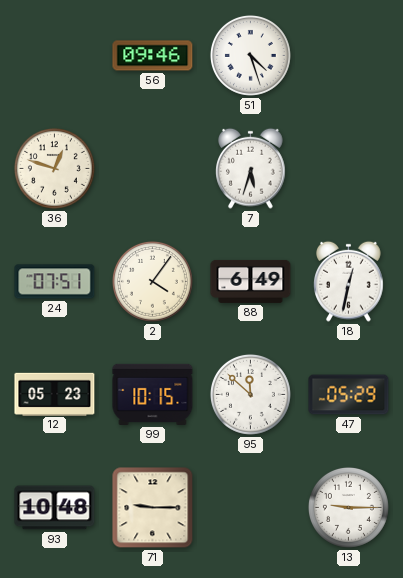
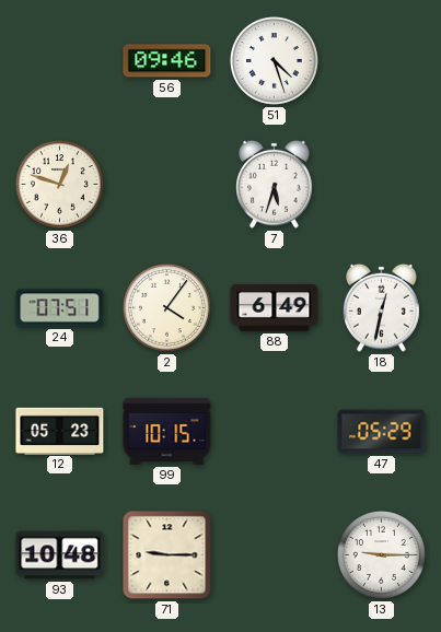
95: 11:52 -> none (250, 394)
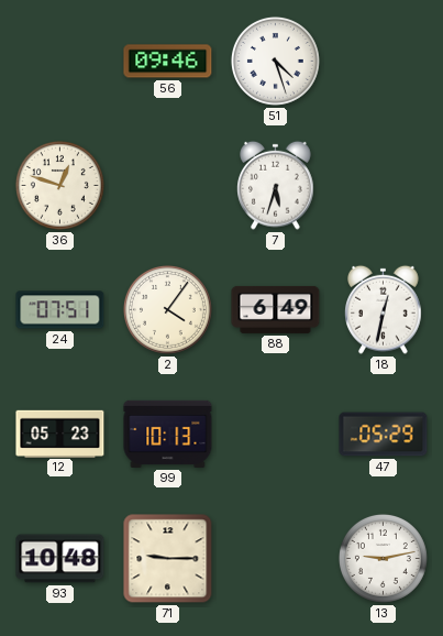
99: 10:15 -> 10:13 (168, 434)
13: 9:15 -> 9:13 (383, 558)
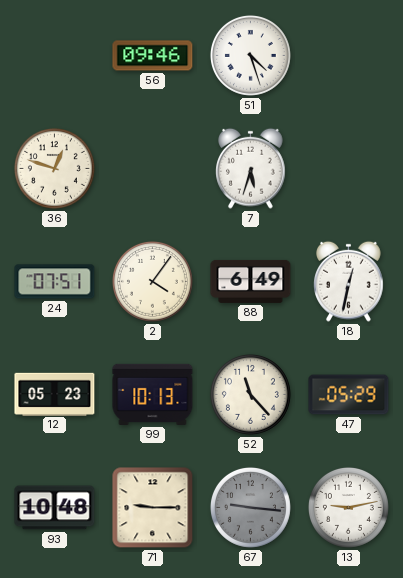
52: none -> 11:23 (250, 394)
67: none -> 9:16 (250, 507)
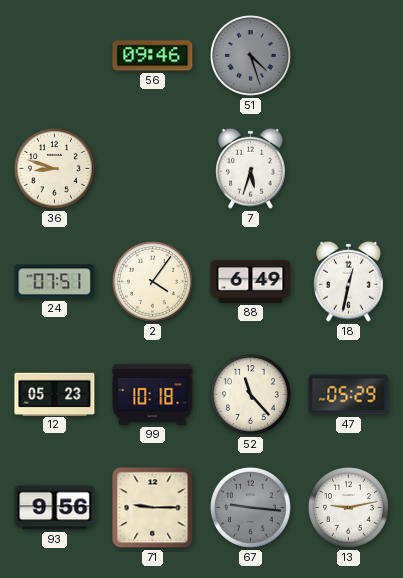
51 dial: white -> grey (250, 55)
36: 12:48 -> 8:48 (54, 168)
99: 10:13 -> 10:18 (153, 394)
93: 10:48 -> 9:56 (55, 508)
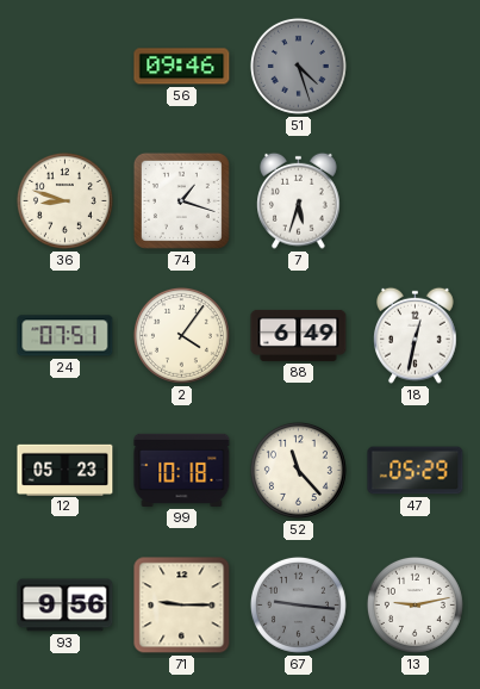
74: none -> 1:18 (181, 200)
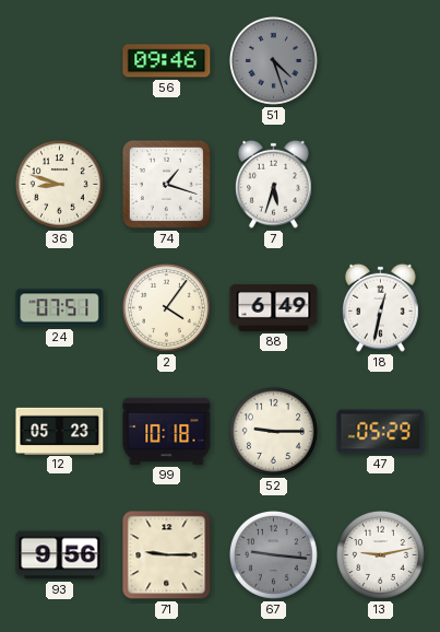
52: 11:23 -> 9:15 (273, 431)
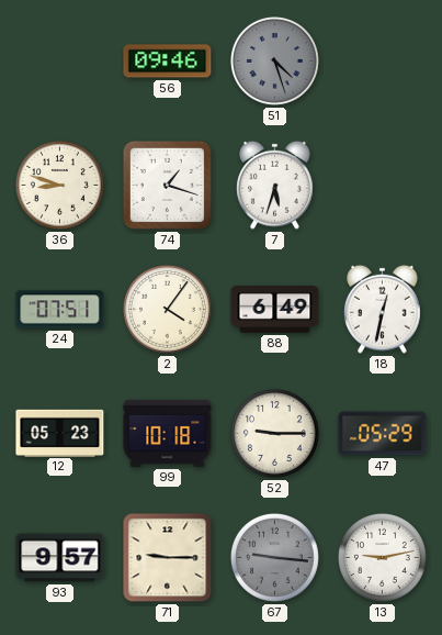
93: 9:56 -> 9:57 (60, 558)
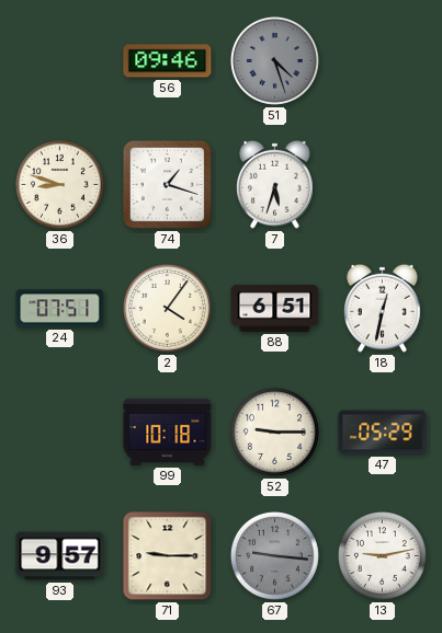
88: 6:49 -> 6:51 (275, 308)
12: 05:23 -> none (60, 433)
